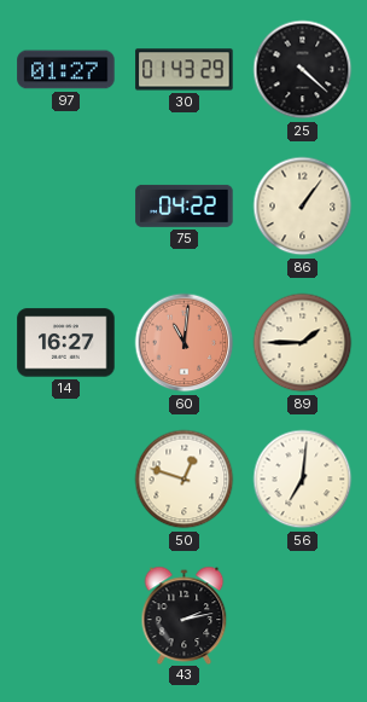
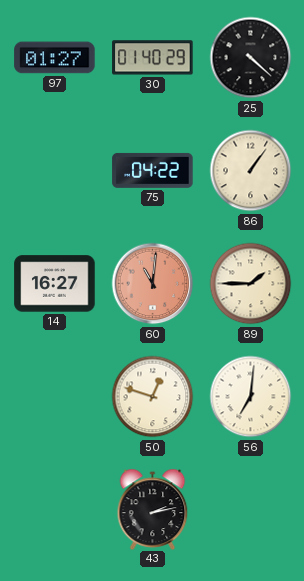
30: 01:43 -> 01:40 (153, 58)
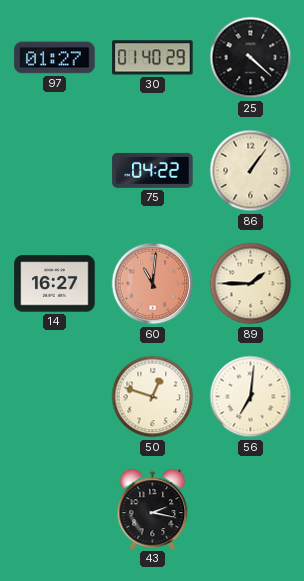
43: 2:13 -> 2:17 (153, 509)
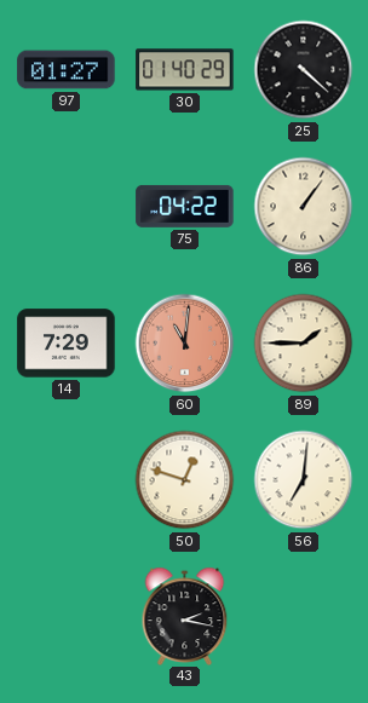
14: 16:27 -> 7:29 (67, 344)
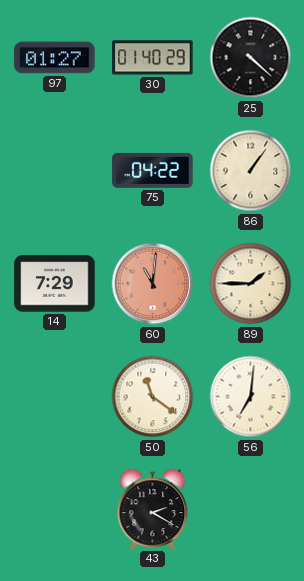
50: 12:48 -> 11:21 (153, 397)
43: 2:17 -> 2:20 (153, 509)
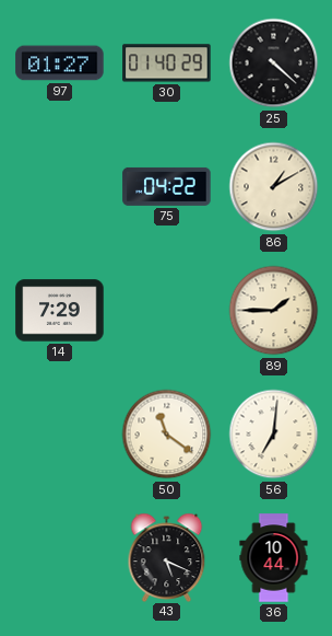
86: 1:06 -> 1:10 (274, 187)
60: 11:01 -> none (153, 284)
43: 2:20 -> 5:19 (167, 557)
36: none -> 10:44 (274, 558)
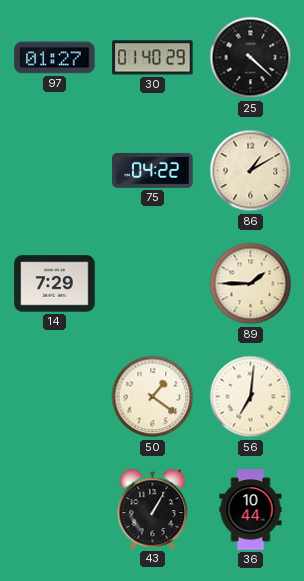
50: 11:21 -> 1:21 (153, 397)
43: 5:19 -> 1:05 (153, 509)
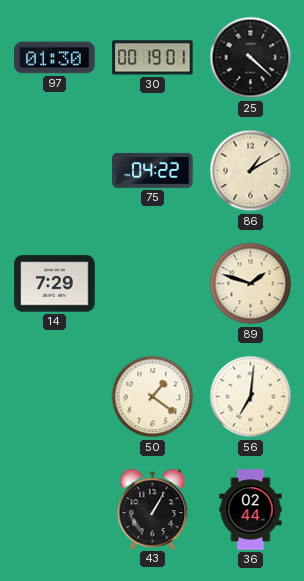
97: 01:27 -> 01:30 (55, 58)
30: 01:40 -> 00:19 (153, 58)
89: 1:45 -> 1:48 (251, 284)
36: 10:44 -> 02:44 (251, 510)
